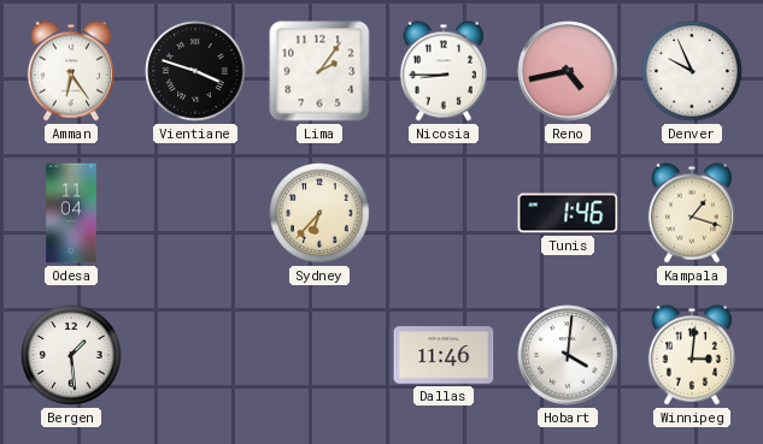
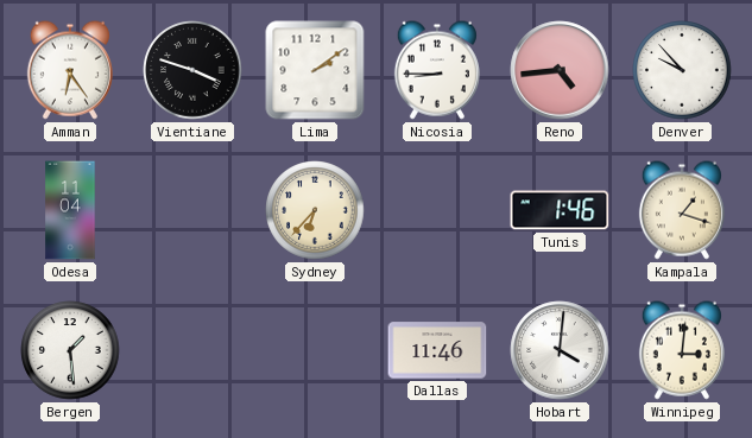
Lima: 2:06 -> 2:09 (315, 70)
Reno: 4:43 -> 4:44 (560, 70)
Denver: 9:56 -> 9:53 (682, 70)
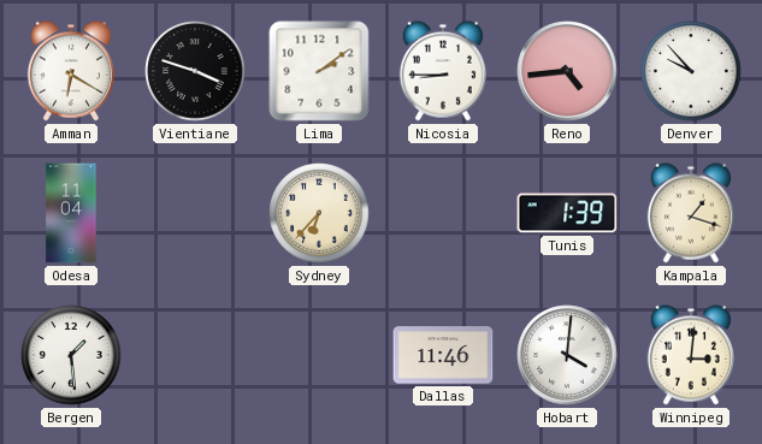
Amman: 6:24 -> 6:20 (71, 71)
Tunis: 1:46 -> 1:39 (567, 213)
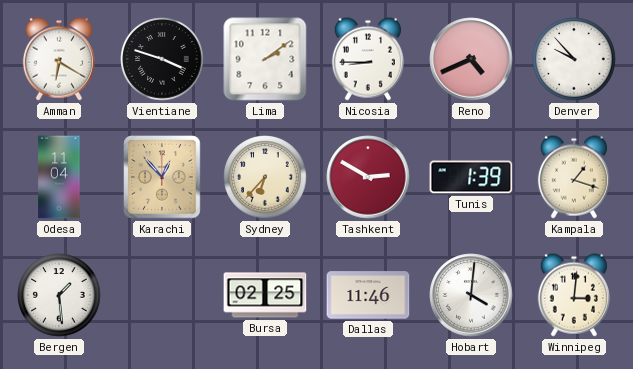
Reno: 4:44 -> 4:41 (471, 59)
Karachi: none -> 12:53 (162, 177)
Tashkent: none -> 2:50 (368, 177)
Bursa: none -> 02:25 (265, 295)
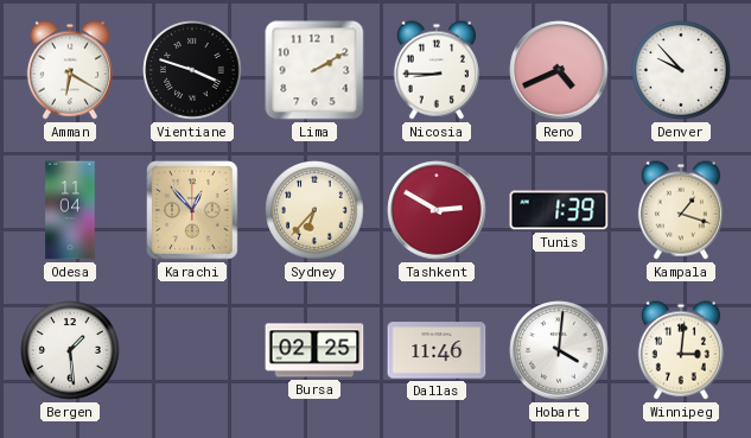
Lima: 2:09 -> 2:10 (314, 70)
